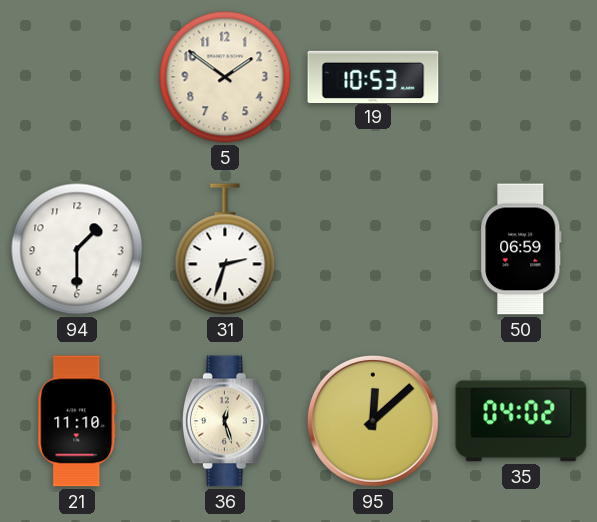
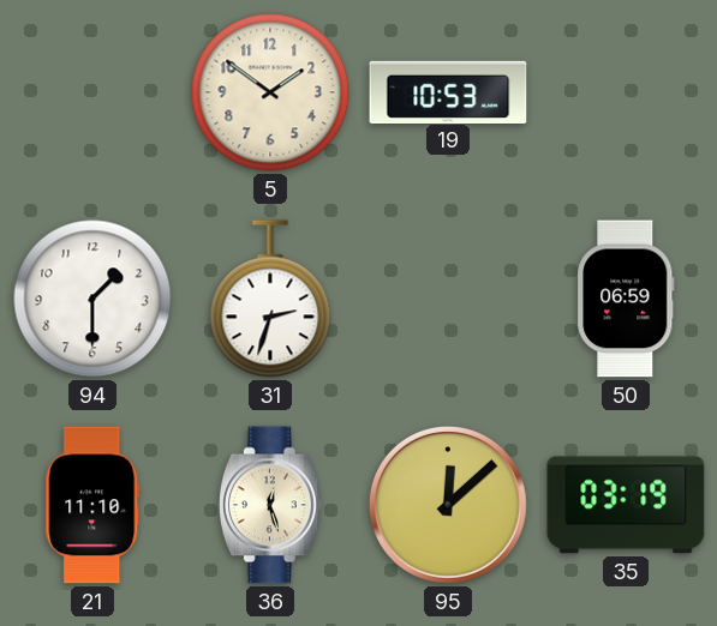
35: 04:02 -> 03:19 (626, 505)
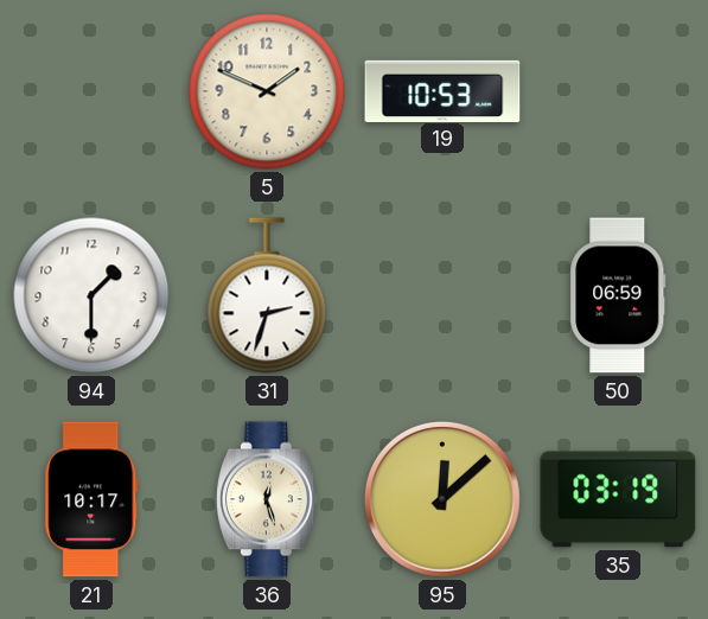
5: 1:51 -> 1:49 (267, 91)
21: 11:10 -> 10:17 (91, 499)
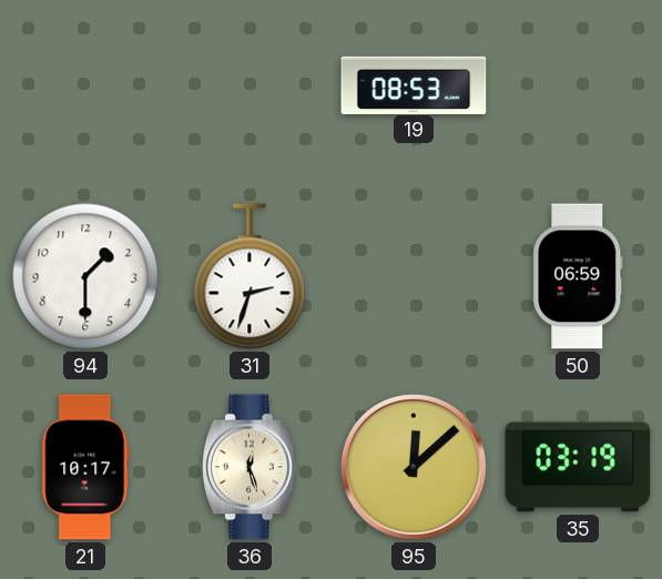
5: 1:49 -> none (267, 91)
19: 10:53 -> 08:53 (414, 84)
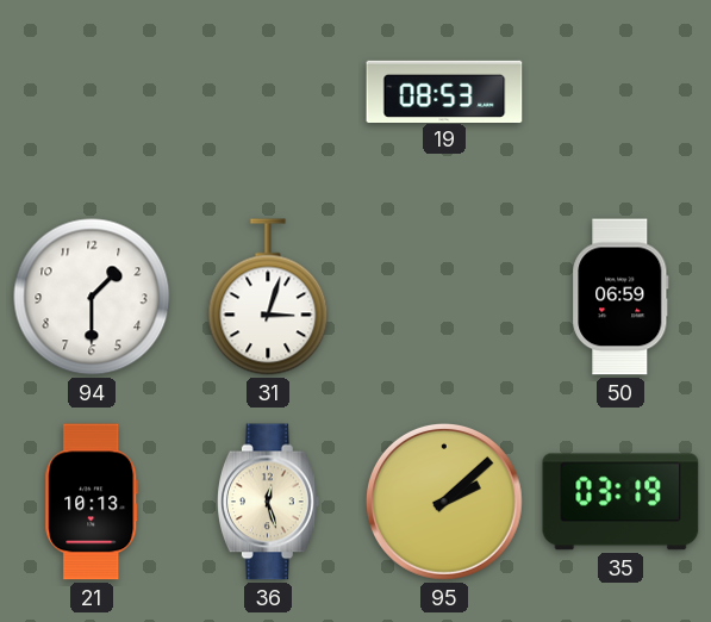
31: 2:33 -> 3:03 (268, 297)
21: 10:17 -> 10:13 (92, 502)
95: 12:08 -> 2:08 (444, 502)
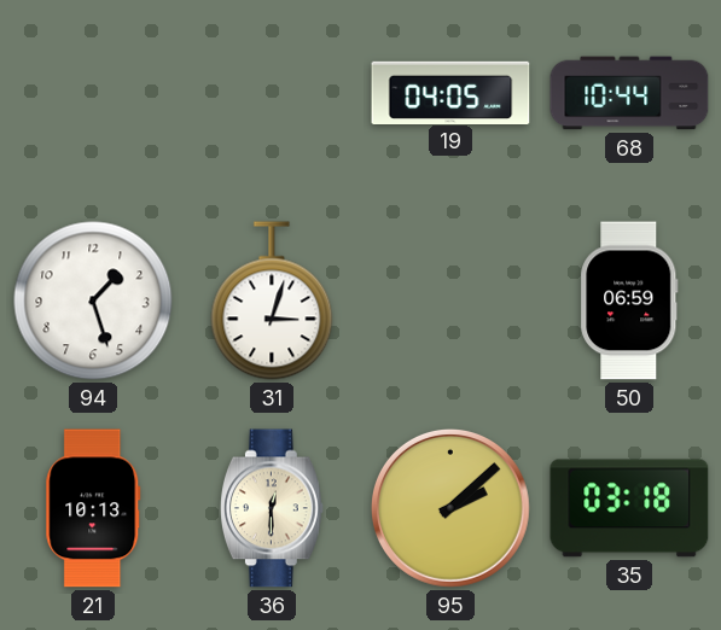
19: 08:53 -> 04:05 (450, 92)
68: none -> 10:44 (629, 93)
94: 1:30 -> 1:27 (93, 301)
36: 12:27 -> 12:30 (272, 508)
35: 03:19 -> 03:18 (629, 508)
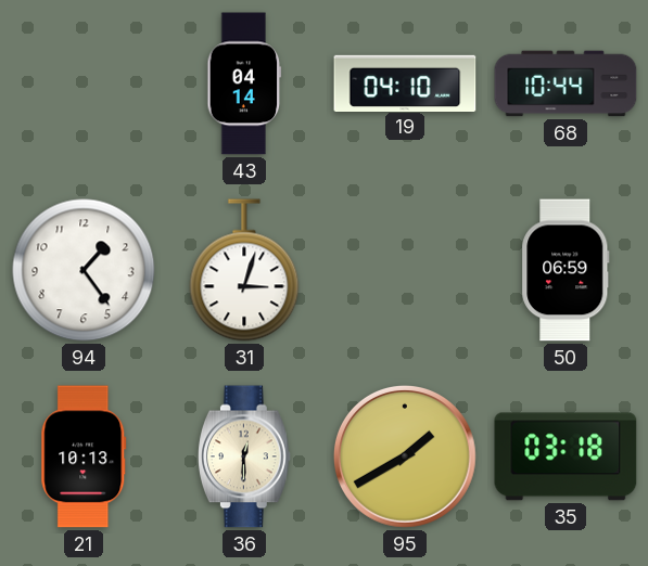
43: none -> 04:14 (244, 83)
19: 04:05 -> 04:10 (405, 82)
94: 1:27 -> 1:24 (84, 270)
95: 2:08 -> 1:40 (405, 456)
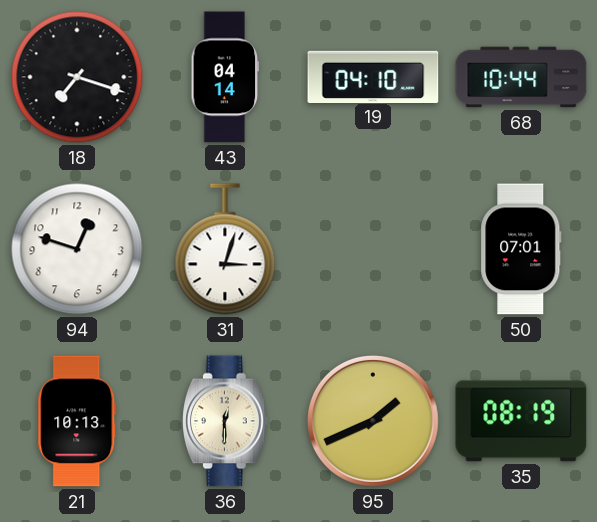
18: none -> 7:18 (77, 77)
94: 1:24 -> 12:48 (77, 249)
50: 06:59 -> 07:01 (521, 249)
95: 1:40 -> 1:41 (373, 421)
35: 03:18 -> 08:19 (521, 421)
